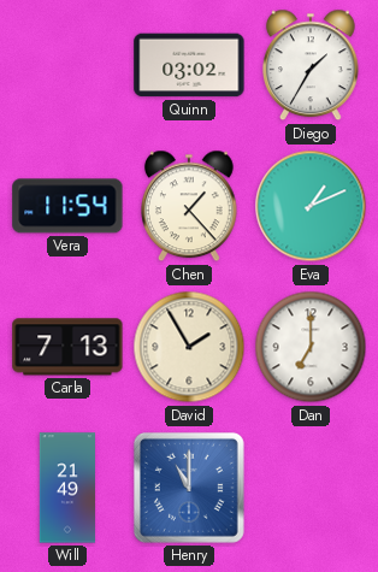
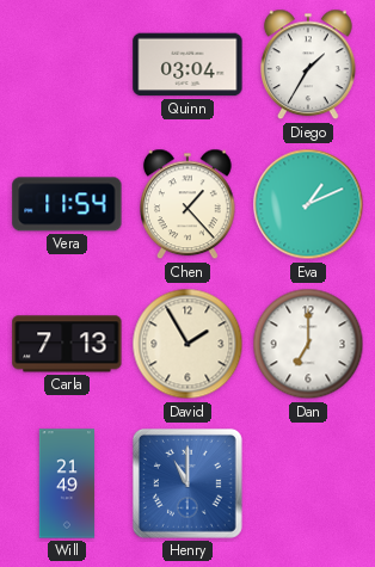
Quinn: 03:02 -> 03:04 (187, 64)
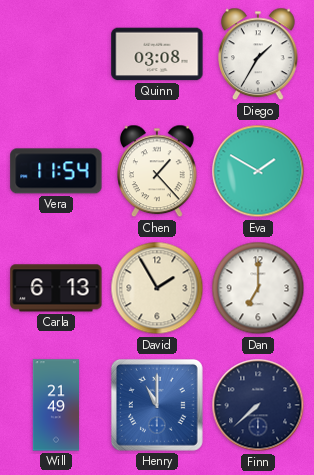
Quinn: 03:04 -> 03:08 (157, 54)
Eva: 1:11 -> 1:50 (258, 171)
Carla: 7:13 -> 6:13 (56, 288)
Finn: none -> 7:38 (258, 405)
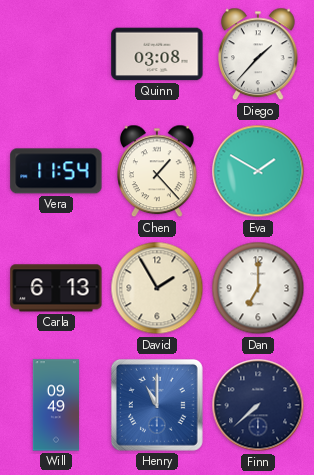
Diego: 1:35 -> 1:37 (259, 54)
Will: 21:49 -> 09:49 (55, 405)
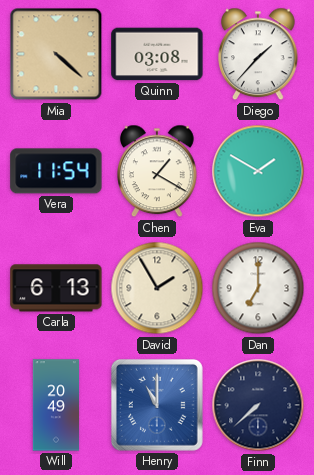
Mia: none -> 4:22 (56, 54)
Chen: 1:23 -> 1:20 (158, 171)
Will: 09:49 -> 20:49 (55, 405)
